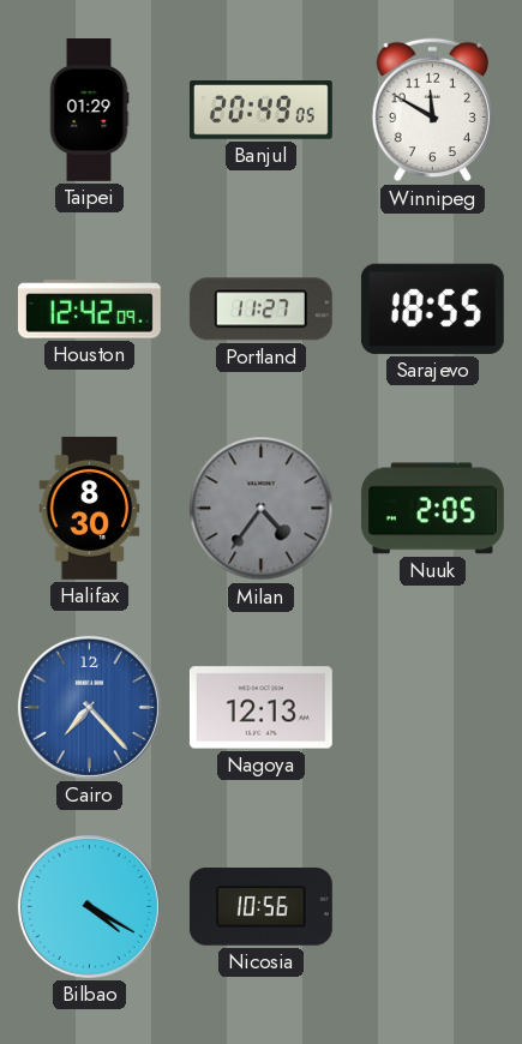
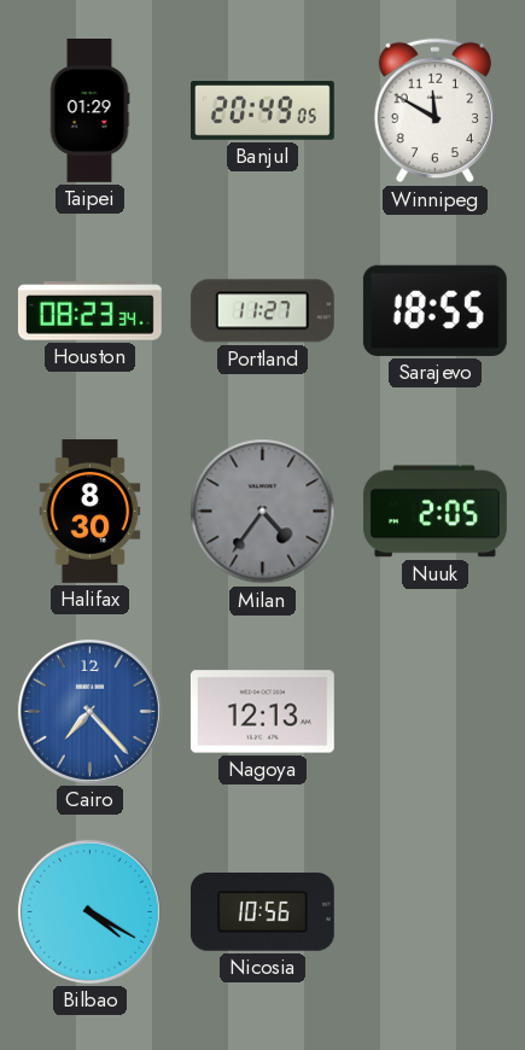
Houston: 12:42 -> 08:23 (89, 311)
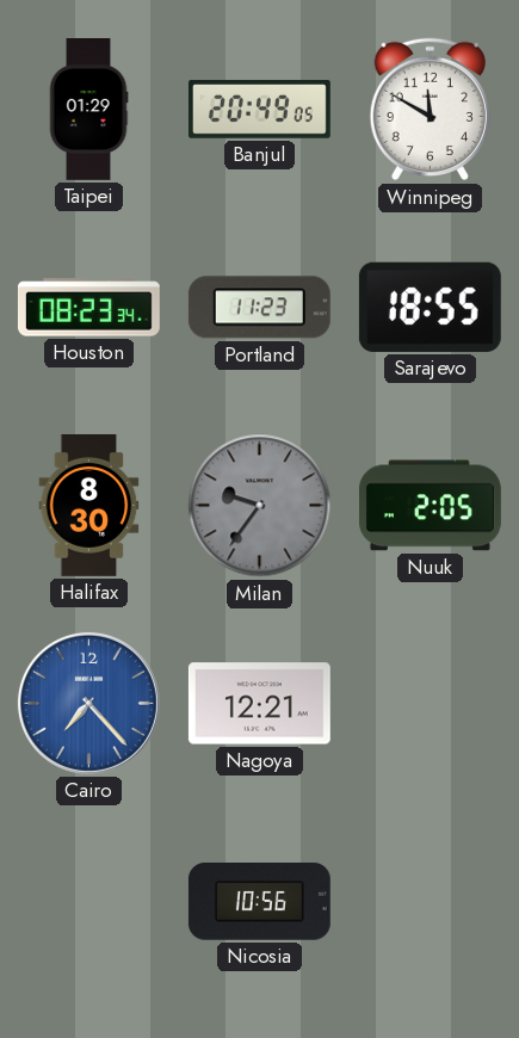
Portland: 11:27 -> 11:23 (259, 308)
Milan: 4:36 -> 9:36 (260, 506)
Nagoya: 12:13 -> 12:21 (259, 704)
Bilbao: 4:20 -> none (89, 911)
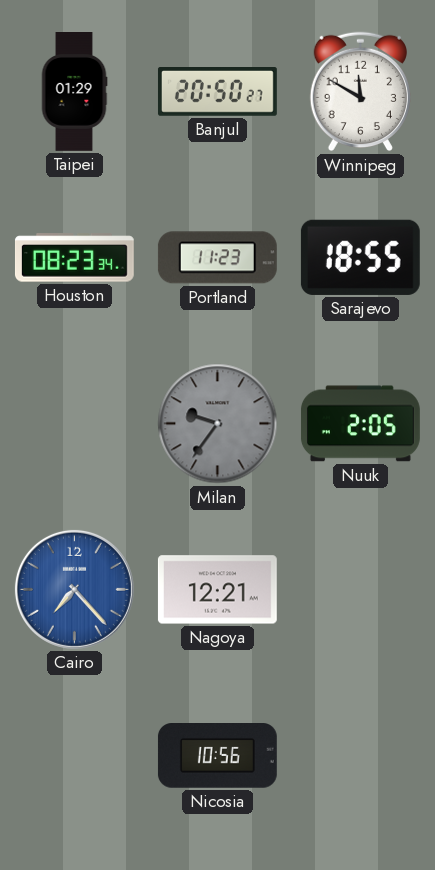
Banjul: 20:49 -> 20:50 (217, 92)
Halifax: 8:30 -> none (89, 505)
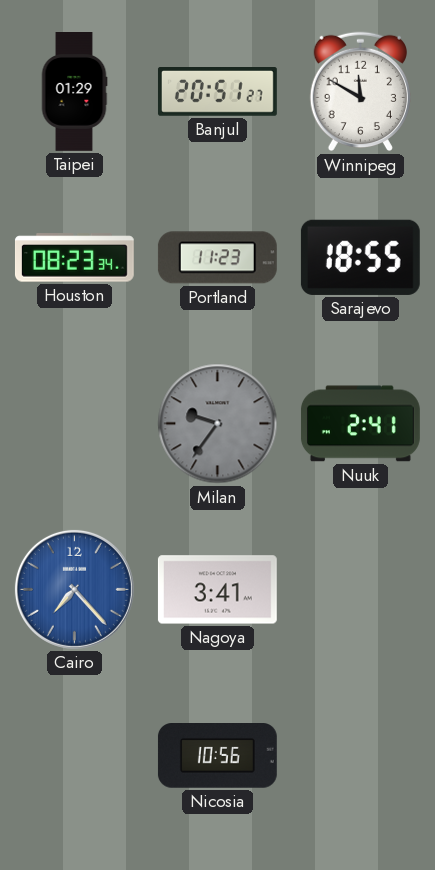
Banjul: 20:50 -> 20:51 (217, 92)
Nuuk: 2:05 -> 2:41 (360, 424)
Nagoya: 12:21 -> 3:41 (217, 590)
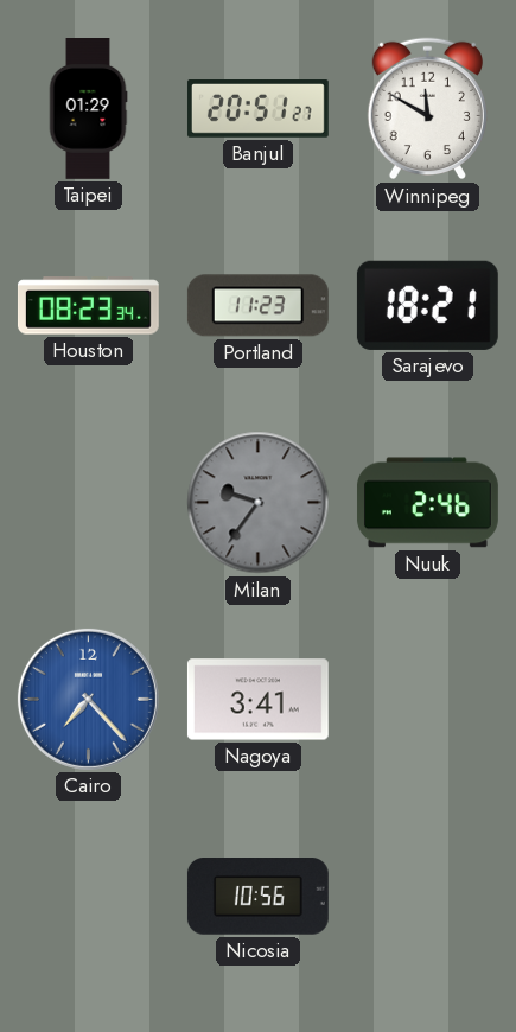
Sarajevo: 18:55 -> 18:21 (427, 305)
Nuuk: 2:41 -> 2:46 (427, 503)
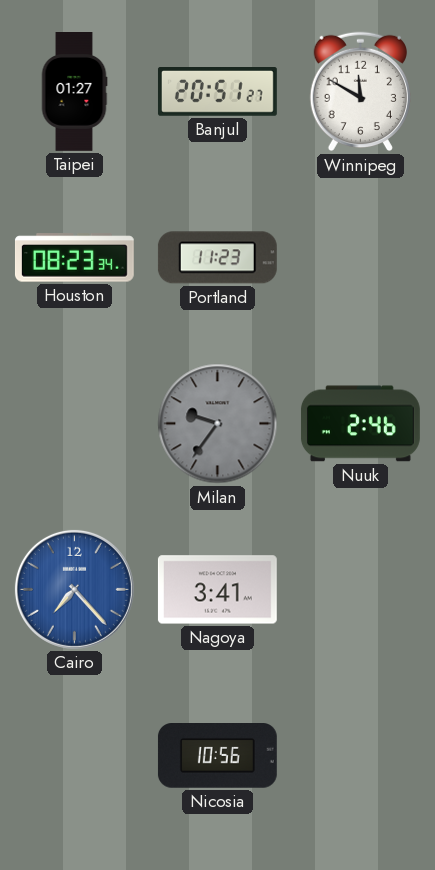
Taipei: 01:29 -> 01:27 (74, 92)
Sarajevo: 18:21 -> none (427, 305)
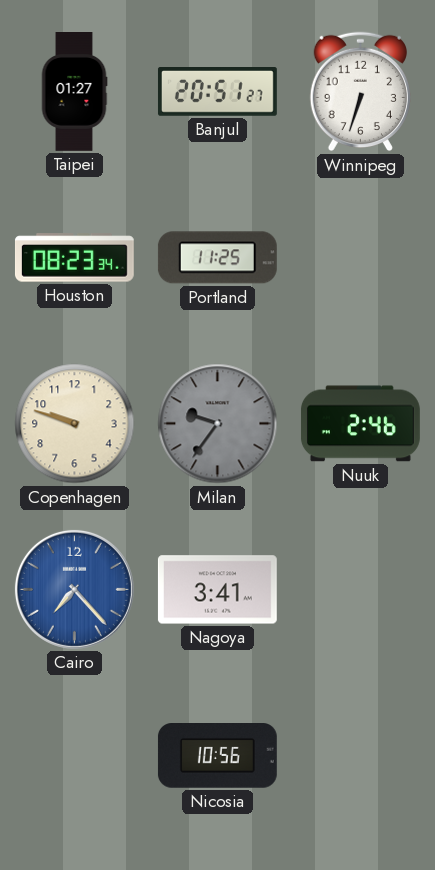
Winnipeg: 11:50 -> 6:33 (360, 92)
Portland: 11:23 -> 11:25 (217, 258)
Copenhagen: none -> 9:48 (75, 424)
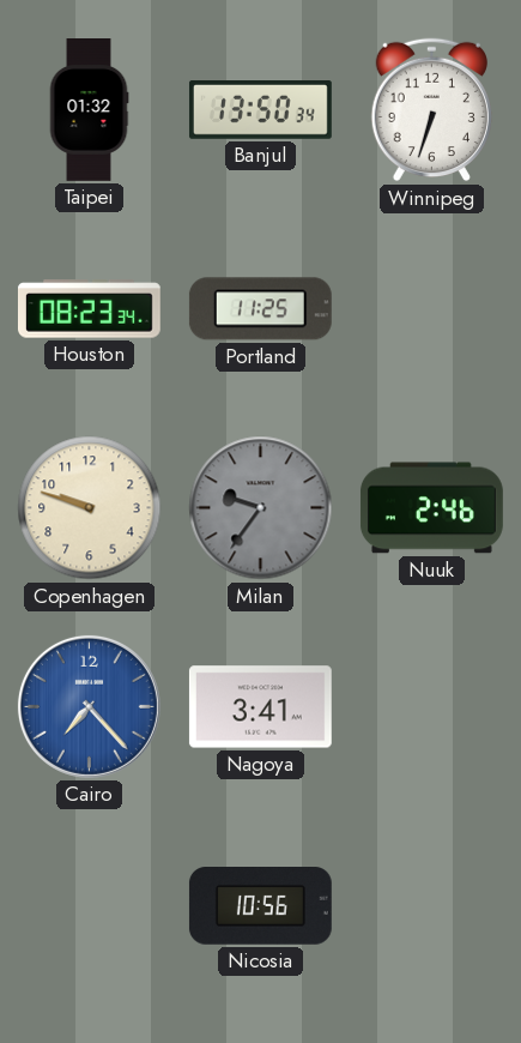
Taipei: 01:27 -> 01:32 (89, 110)
Banjul: 20:51 -> 13:50 (260, 110)
